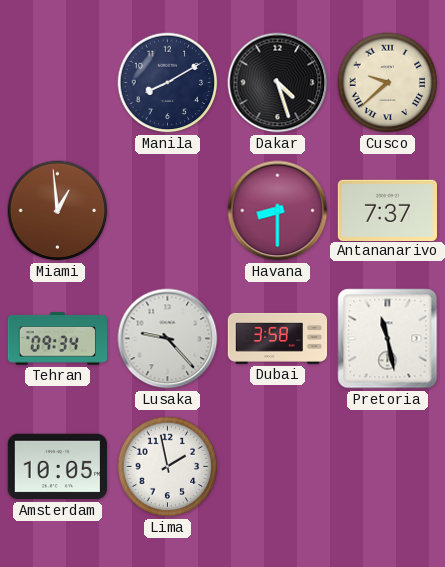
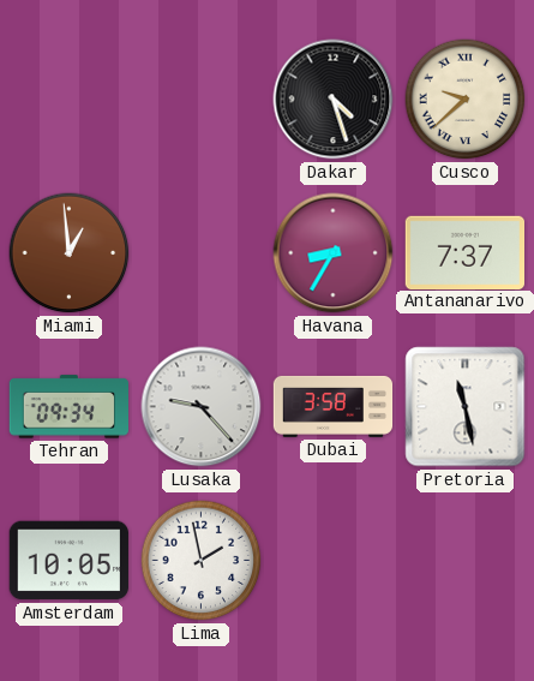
Manila: 8:10 -> none (168, 83)
Havana: 8:30 -> 8:35 (334, 253)
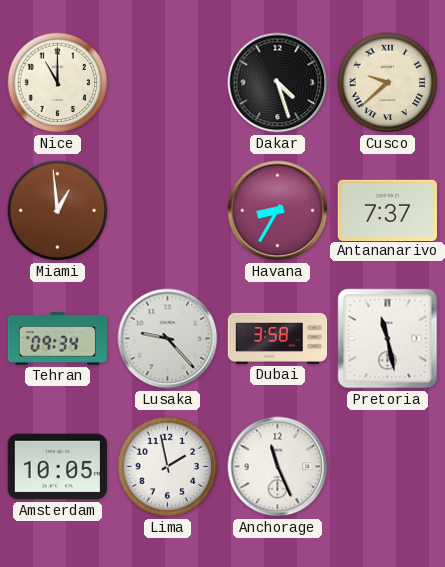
Nice: none -> 11:00 (58, 83)
Anchorage: none -> 11:26 (278, 467)
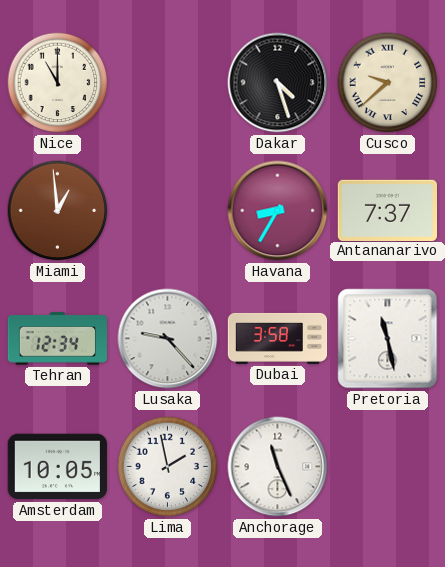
Tehran: 09:34 -> 12:34 (57, 339)
